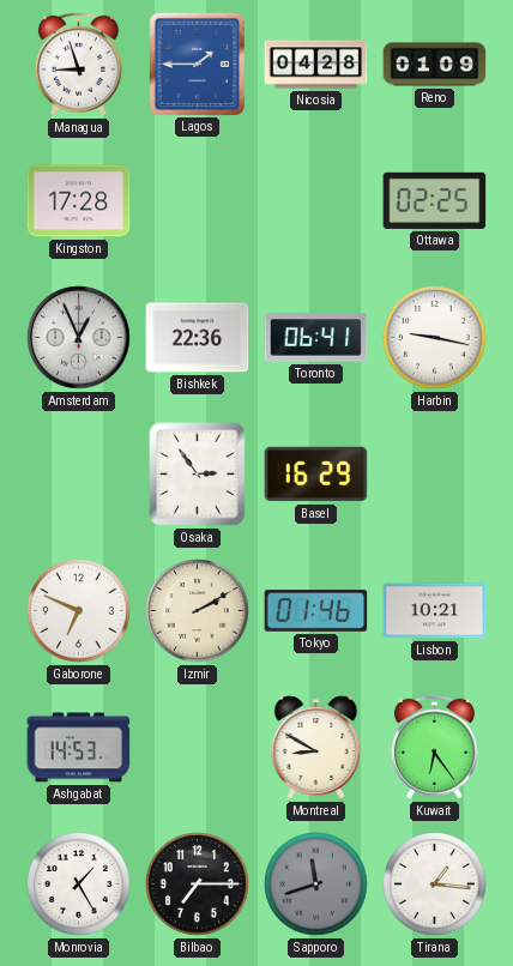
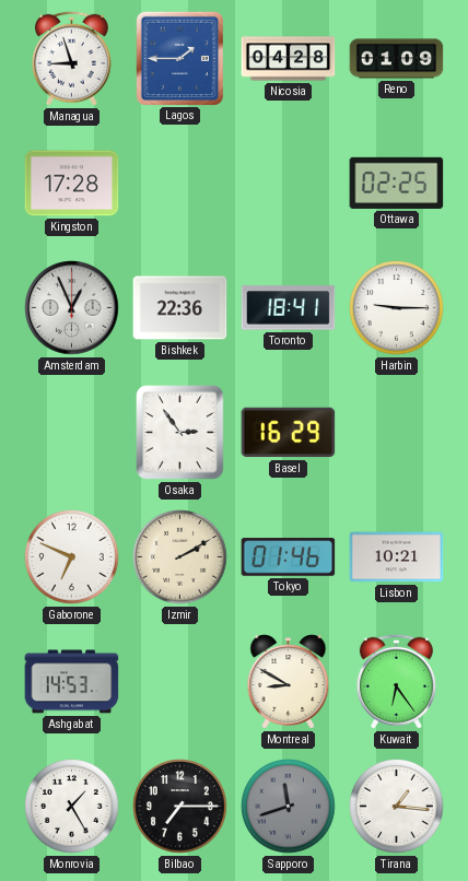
Toronto: 06:41 -> 18:41 (289, 308)
Harbin: 9:17 -> 9:15 (397, 308)
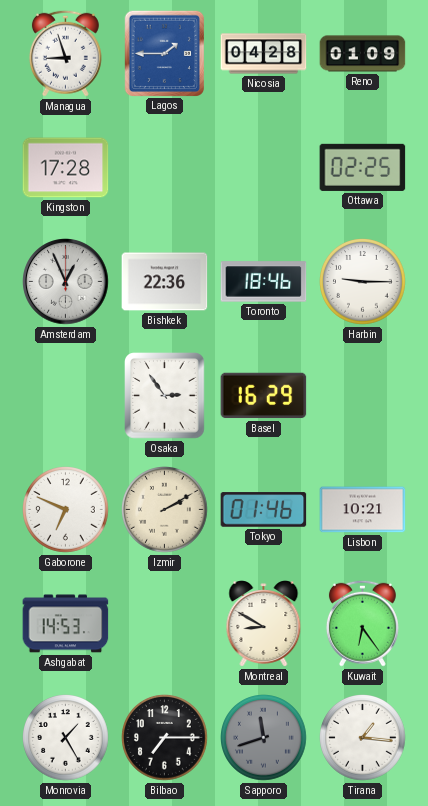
Toronto: 18:41 -> 18:46 (264, 282)
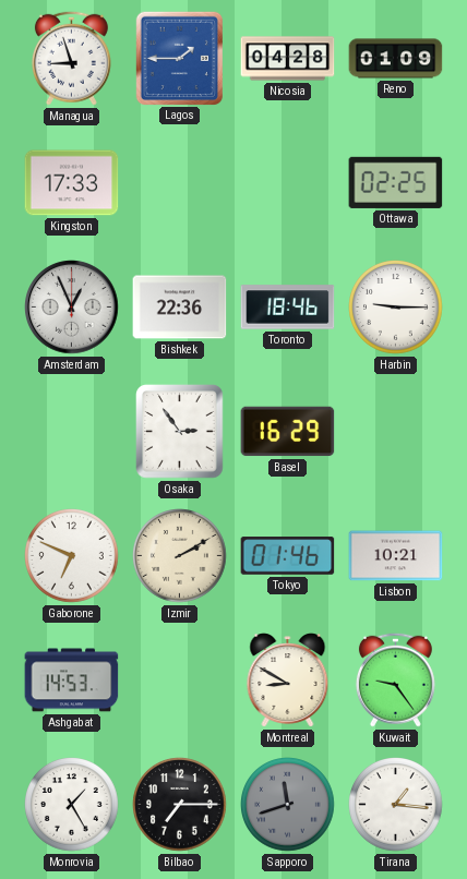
Kingston: 17:28 -> 17:33 (72, 183)
Kuwait: 6:24 -> 9:24 (395, 679)
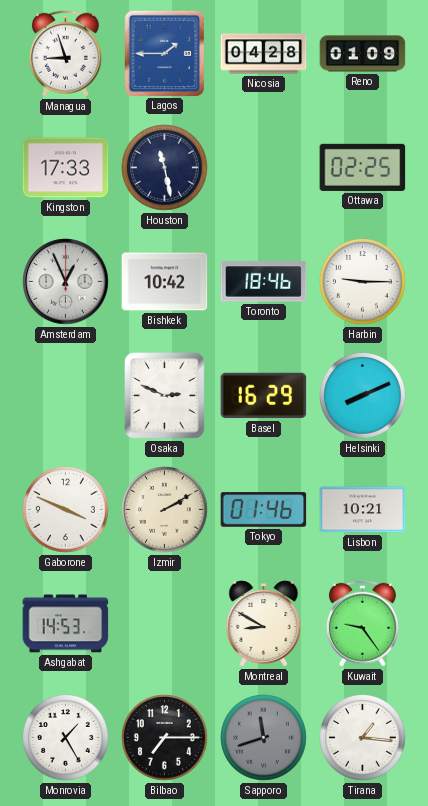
Houston: none -> 11:28 (165, 168)
Bishkek: 22:36 -> 10:42 (165, 282)
Osaka: 2:54 -> 2:49 (165, 396)
Helsinki: none -> 8:11 (363, 396)
Gaborone: 6:49 -> 3:49 (66, 510)
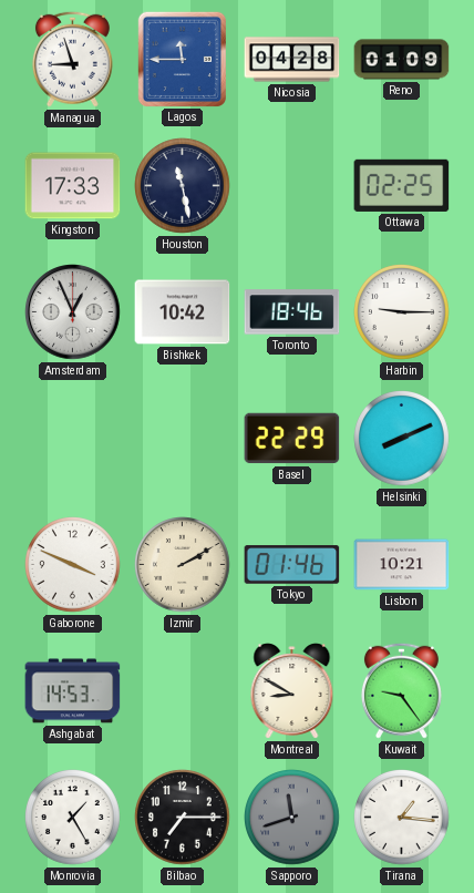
Lagos: 1:45 -> 11:45 (182, 59)
Osaka: 2:49 -> none (165, 396)
Basel: 16:29 -> 22:29 (292, 439)
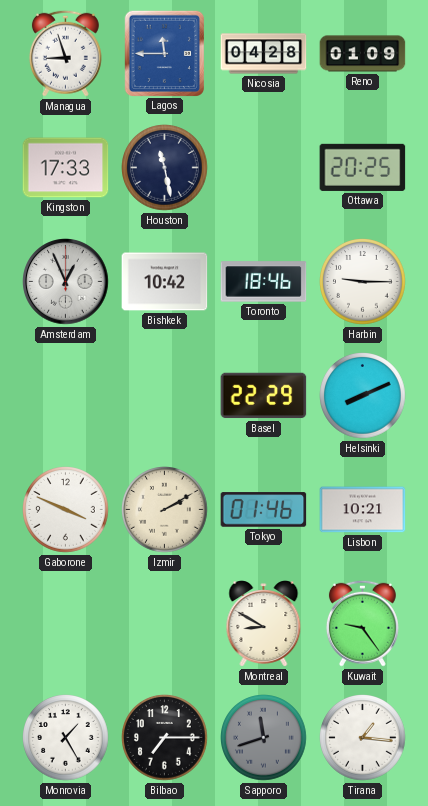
Ottawa: 02:25 -> 20:25 (363, 167)
Ashgabat: 14:53 -> none (73, 691)
